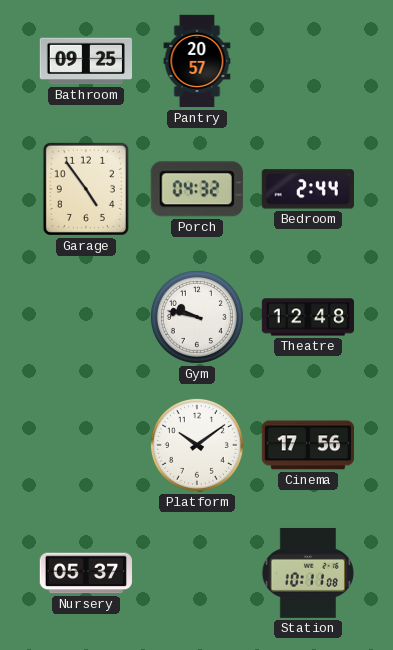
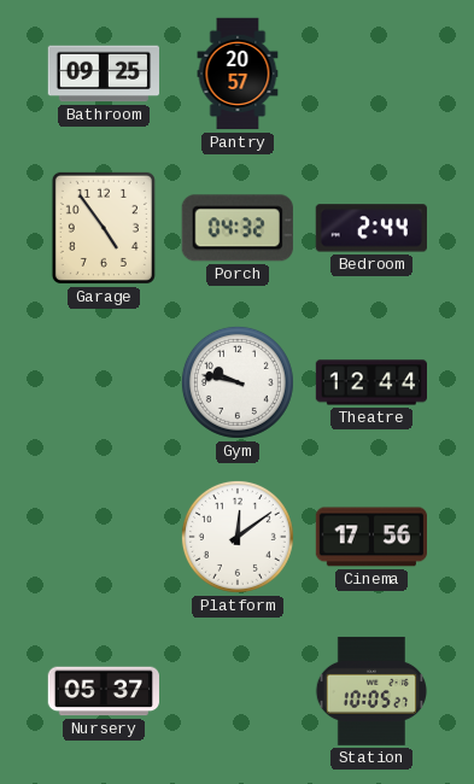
Theatre: 12:48 -> 12:44 (371, 382)
Platform: 10:09 -> 12:09 (238, 537)
Station: 10:11 -> 10:05 (371, 691)
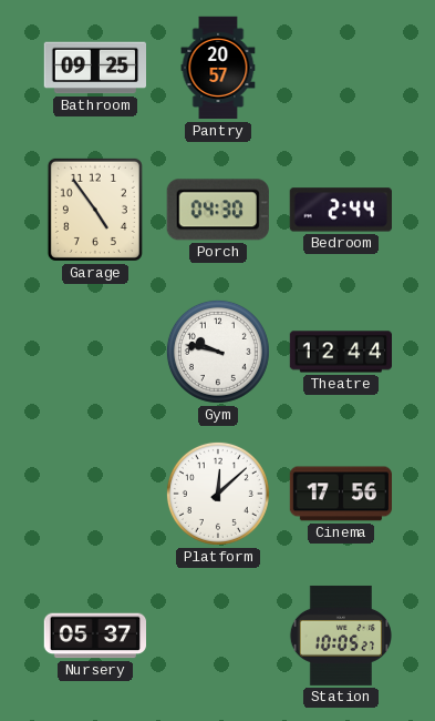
Porch: 04:32 -> 04:30 (218, 210)
Platform: 12:09 -> 12:08 (218, 494)
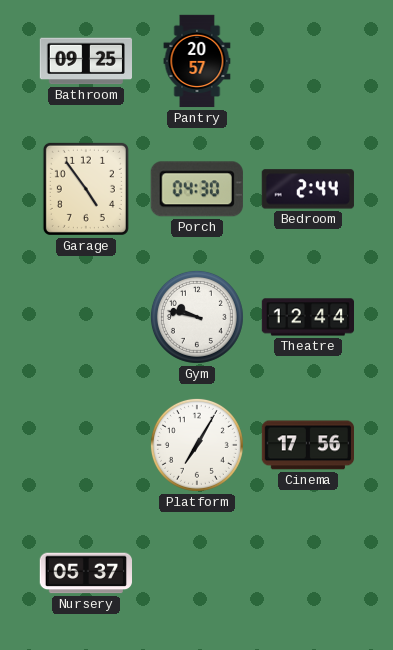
Platform: 12:08 -> 7:05 (197, 445)
Station: 10:05 -> none (341, 636)
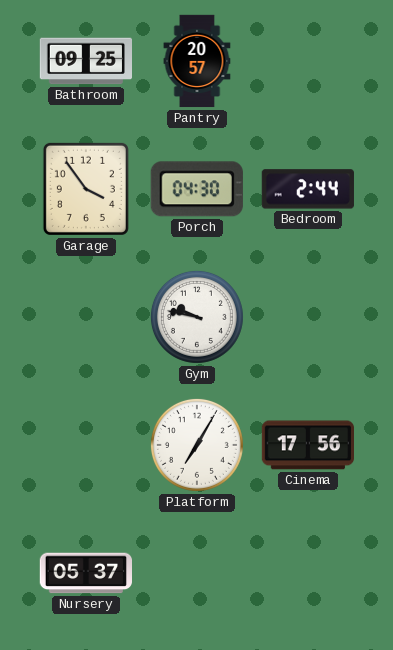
Garage: 4:54 -> 3:54 (86, 189)
Theatre: 12:44 -> none (308, 317)
